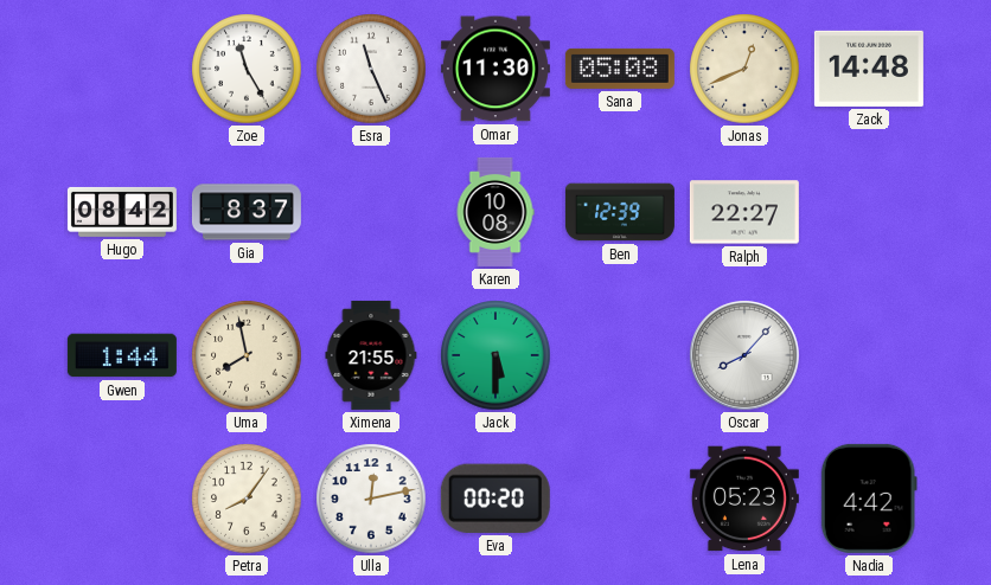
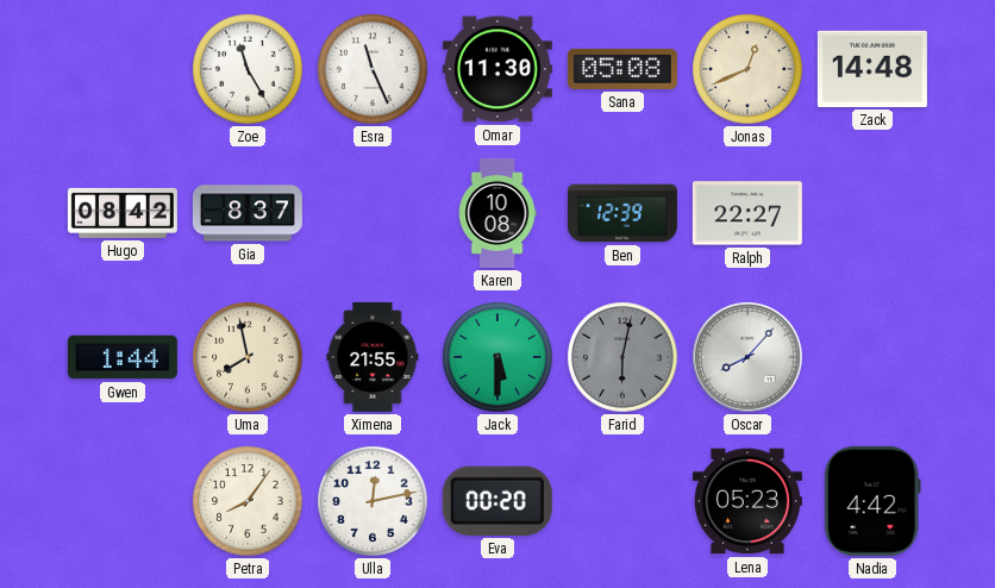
Farid: none -> 6:02 (622, 357)
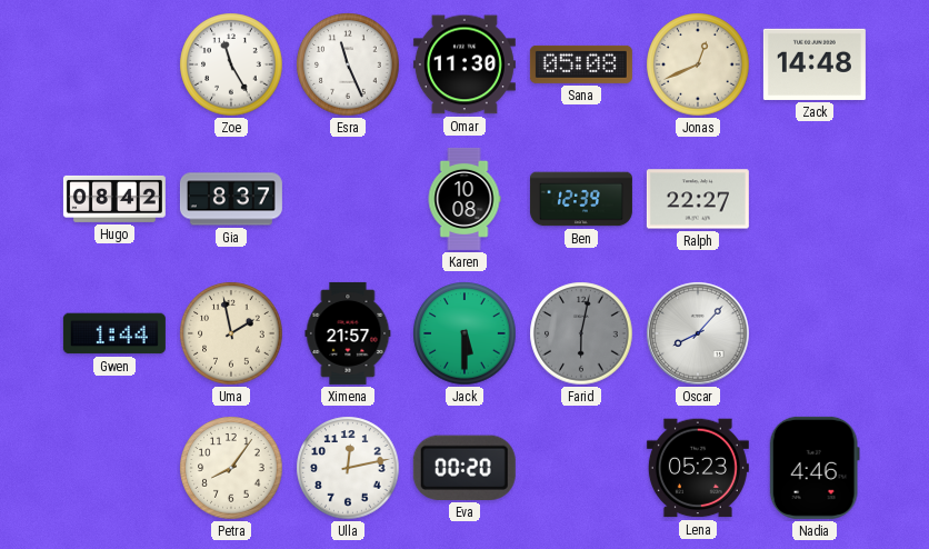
Uma: 7:58 -> 1:58 (231, 333)
Ximena: 21:55 -> 21:57 (348, 333)
Nadia: 4:42 -> 4:46 (815, 468)
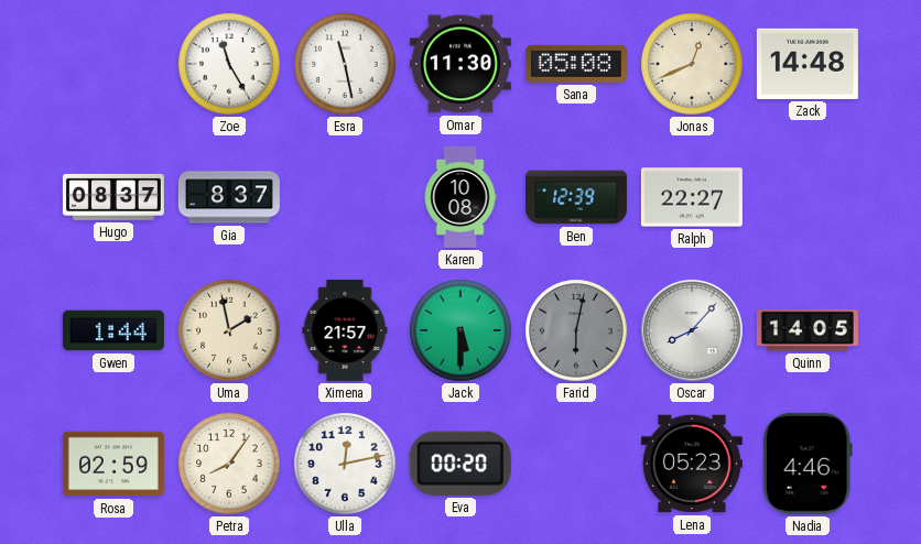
Esra: 11:26 -> 11:28 (345, 64)
Hugo: 08:42 -> 08:37 (113, 197)
Quinn: none -> 14:05 (808, 330)
Rosa: none -> 02:59 (113, 464)
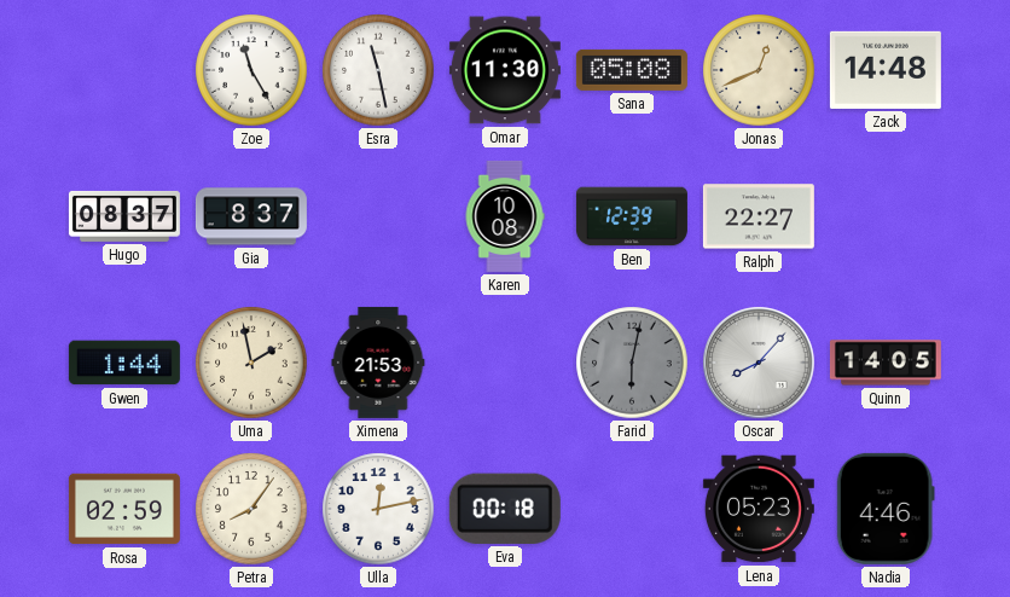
Ximena: 21:57 -> 21:53 (378, 363)
Jack: 5:30 -> none (460, 330)
Eva: 00:20 -> 00:18 (505, 509)
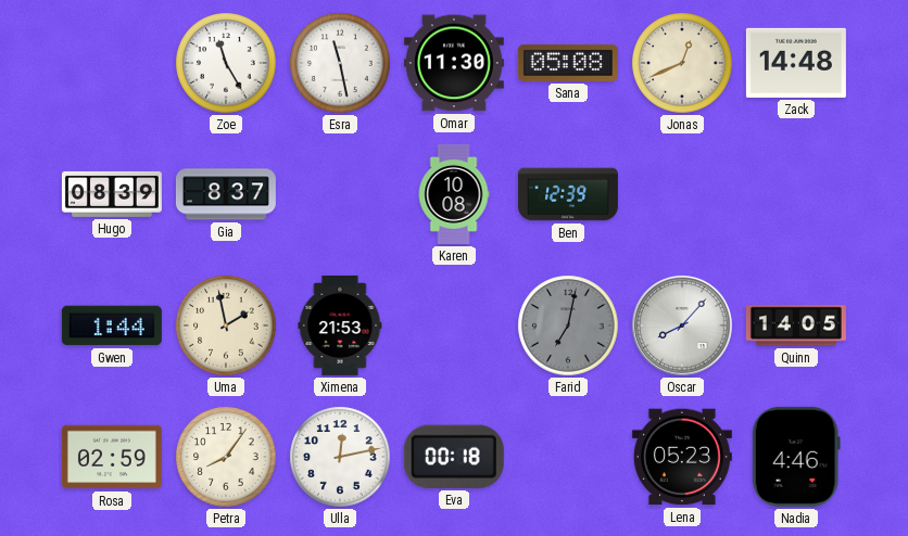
Hugo: 08:37 -> 08:39 (112, 194)
Ralph: 22:27 -> none (759, 216)
Farid: 6:02 -> 7:02 (568, 326)
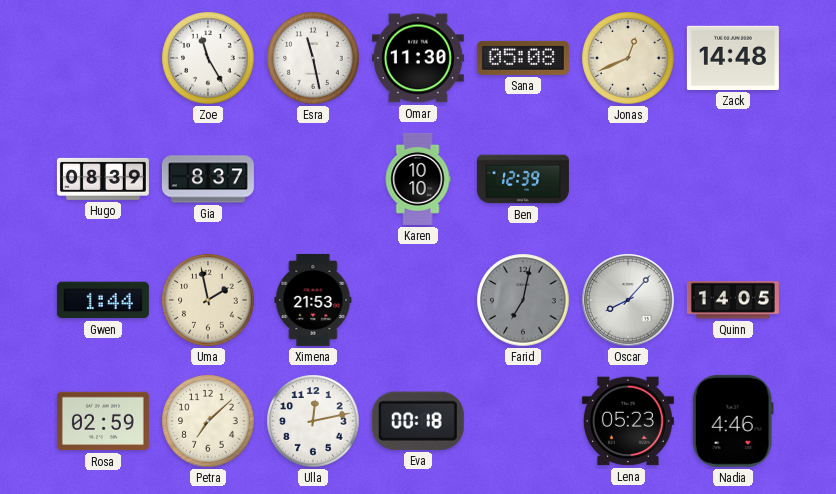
Karen: 10:08 -> 10:10 (418, 179)
Petra: 8:06 -> 7:08 (208, 421)
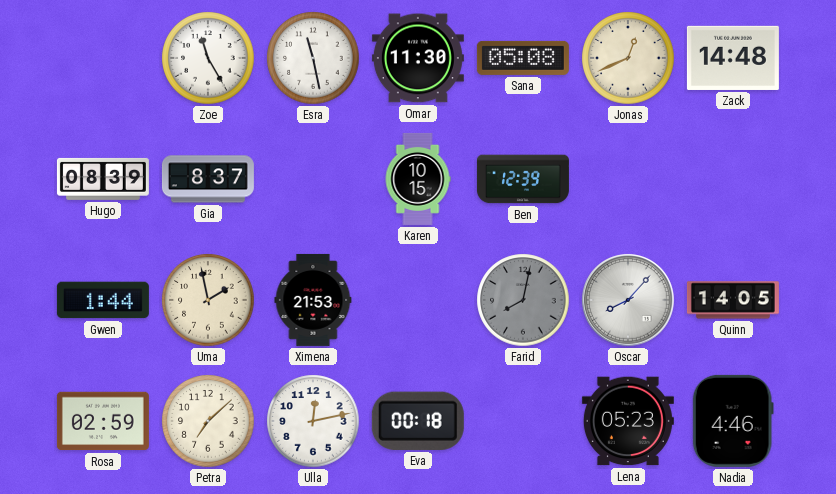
Karen: 10:10 -> 10:15 (418, 179)
Farid: 7:02 -> 8:02 (523, 300)
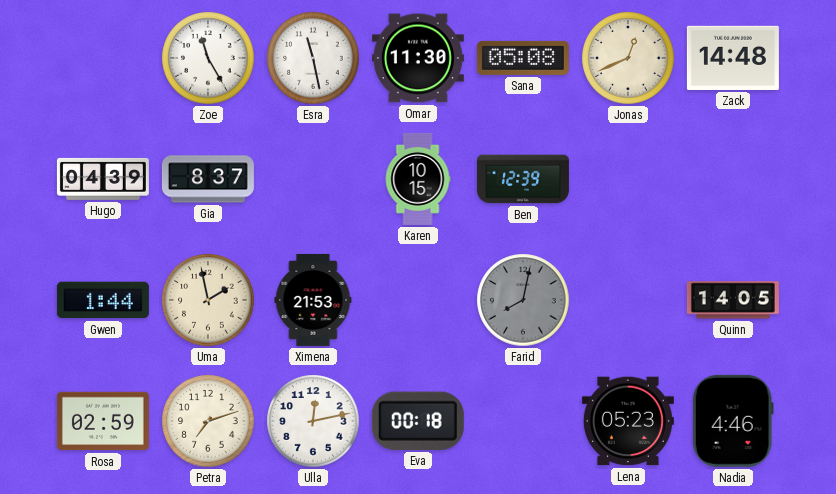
Hugo: 08:39 -> 04:39 (103, 179)
Oscar: 8:07 -> none (628, 300)
Petra: 7:08 -> 7:12 (208, 421)
